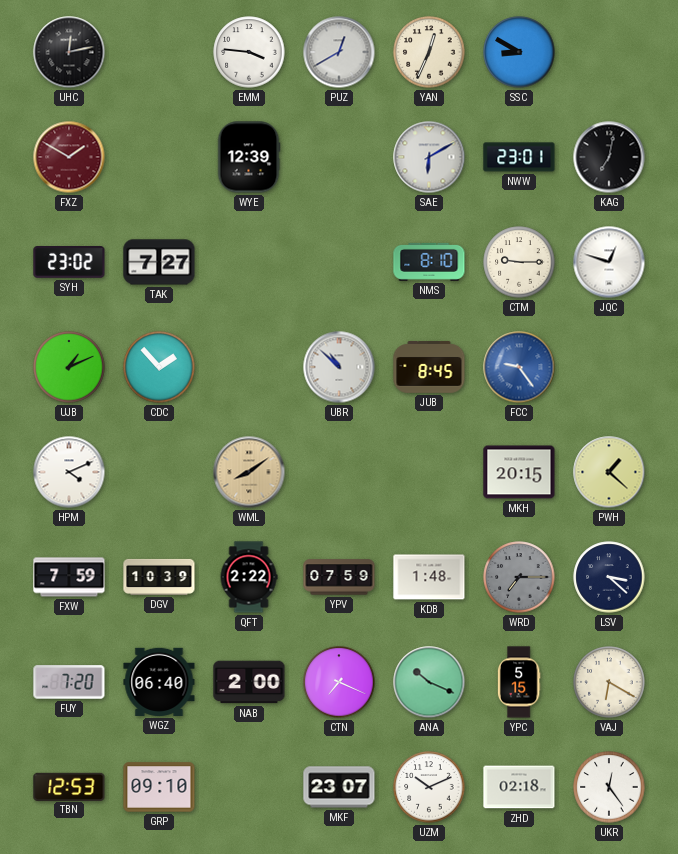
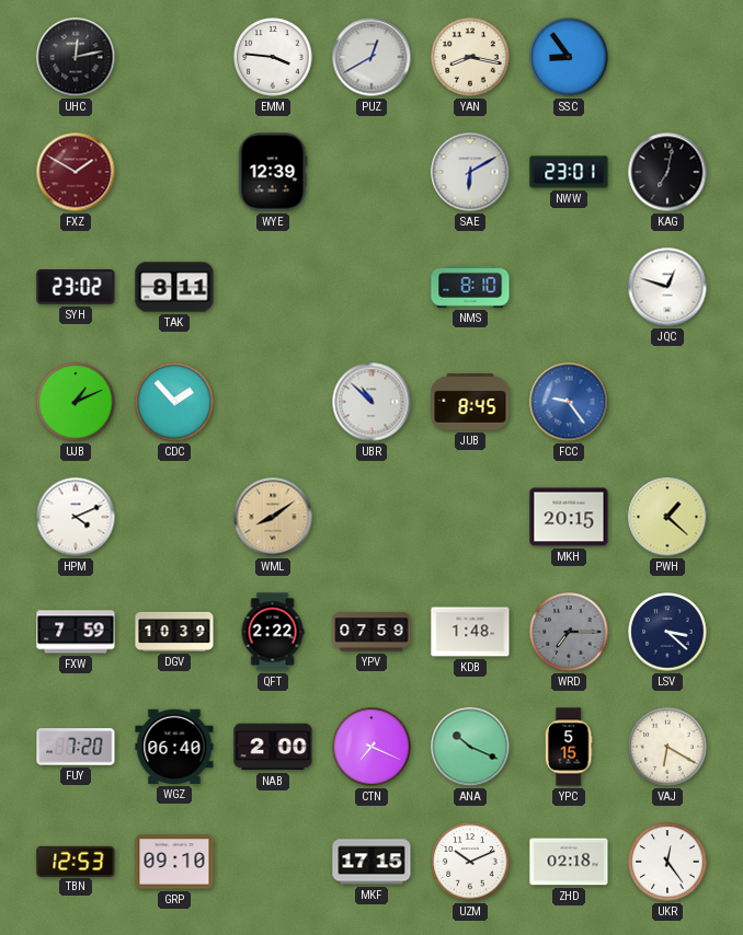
YAN: 12:34 -> 8:17 (470, 57)
SSC: 8:50 -> 8:54 (569, 57)
TAK: 7:27 -> 8:11 (174, 287)
CTM: 9:15 -> none (519, 262)
MKF: 23:07 -> 17:15 (371, 862)
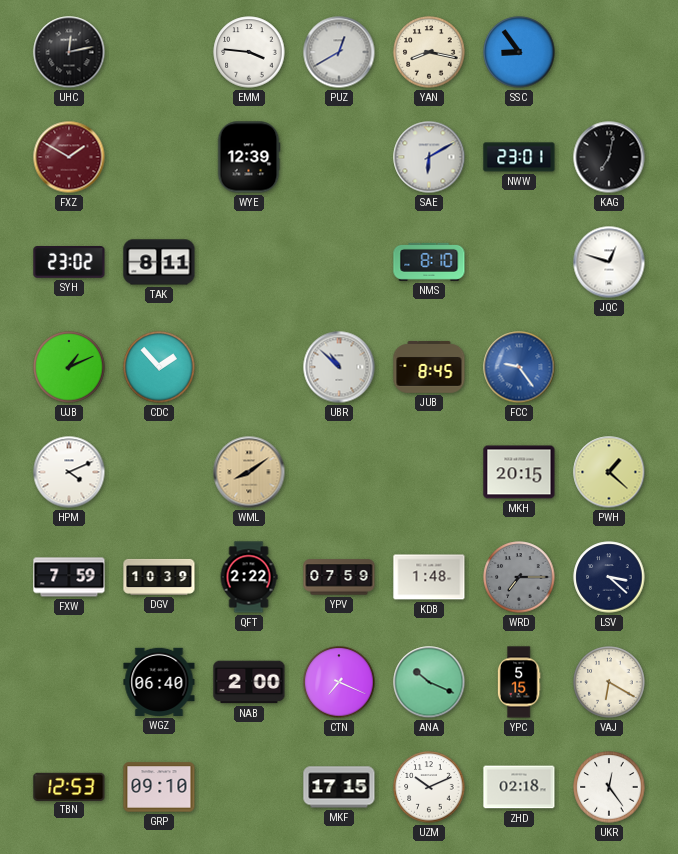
FUY: 7:20 -> none (76, 747)
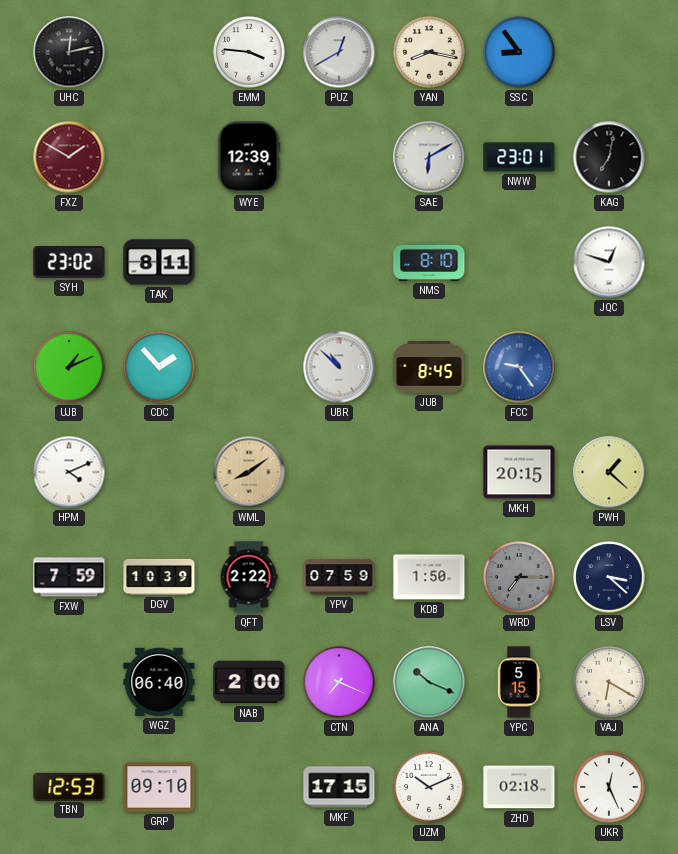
KDB: 1:48 -> 1:50 (429, 577)
UKR: 12:24 -> 12:26 (609, 787)
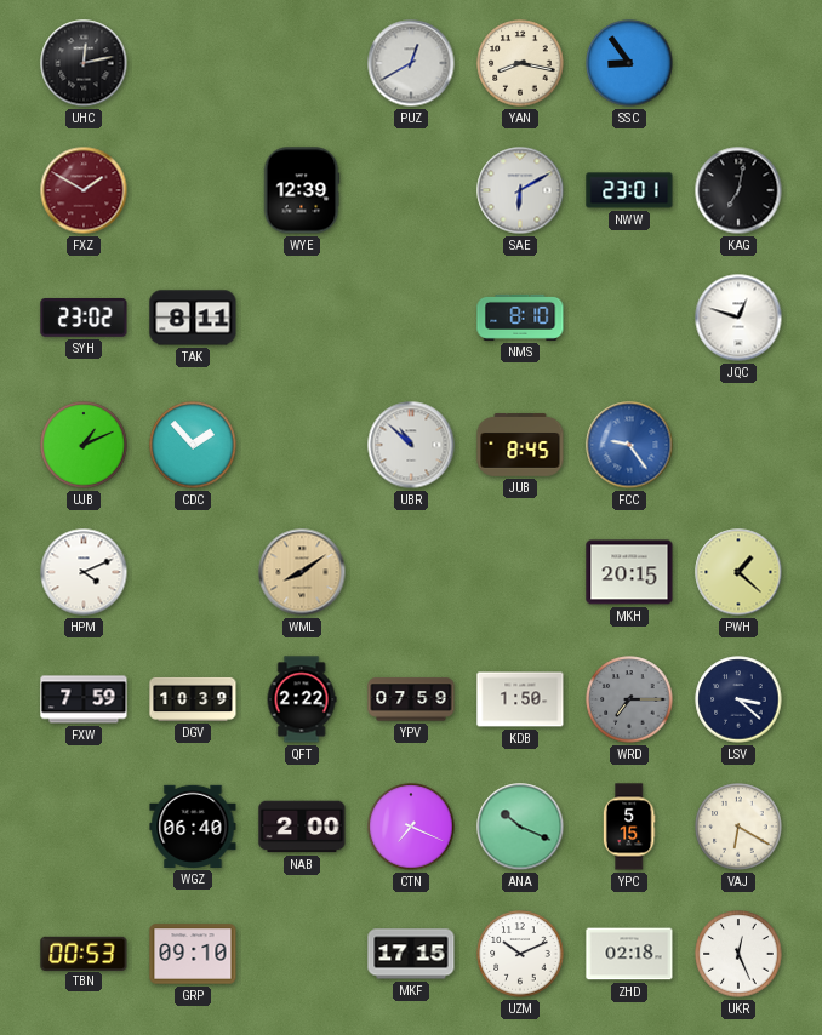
EMM: 3:46 -> none (249, 52)
TBN: 12:53 -> 00:53 (84, 953)
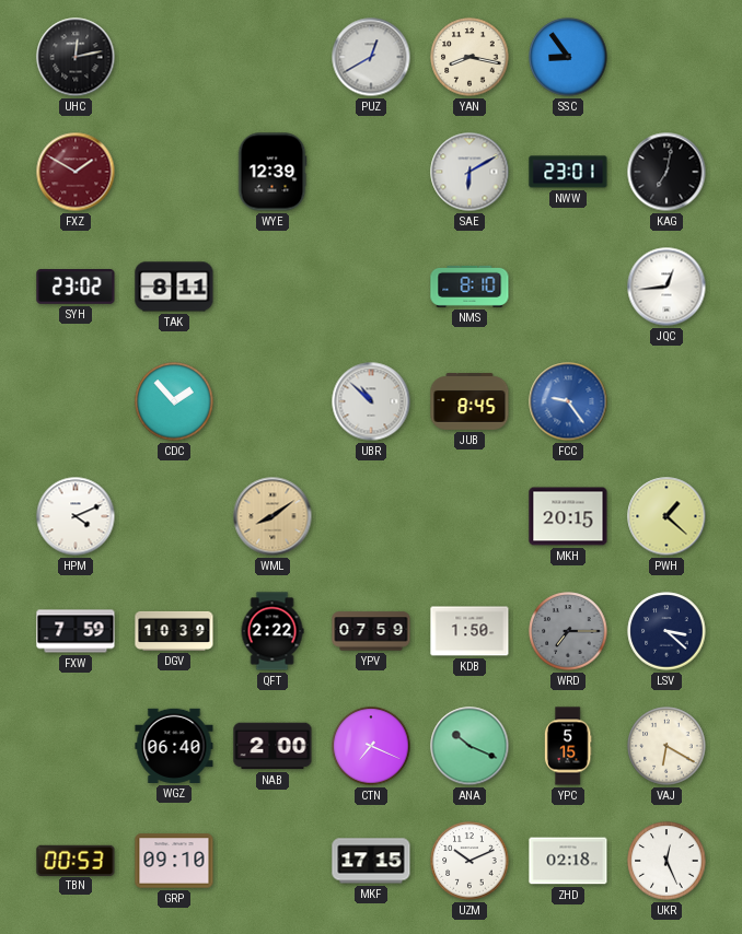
JQC: 12:48 -> 12:44 (666, 287)
UJB: 1:11 -> none (84, 445)
